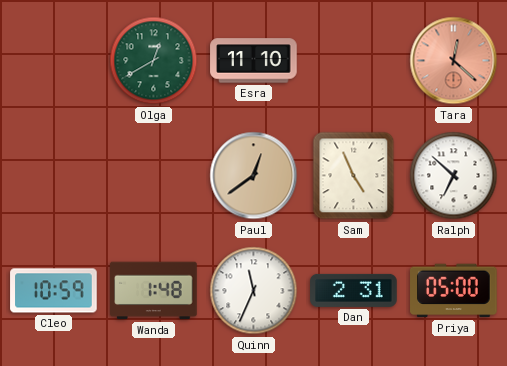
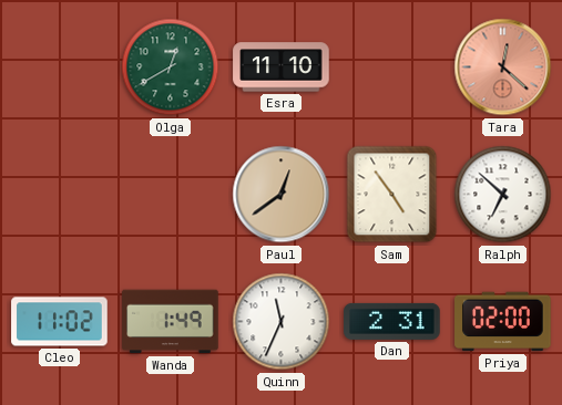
Sam: 4:56 -> 4:54 (392, 195)
Cleo: 10:59 -> 11:02 (60, 322)
Wanda: 1:48 -> 1:49 (171, 322)
Priya: 05:00 -> 02:00 (503, 322)
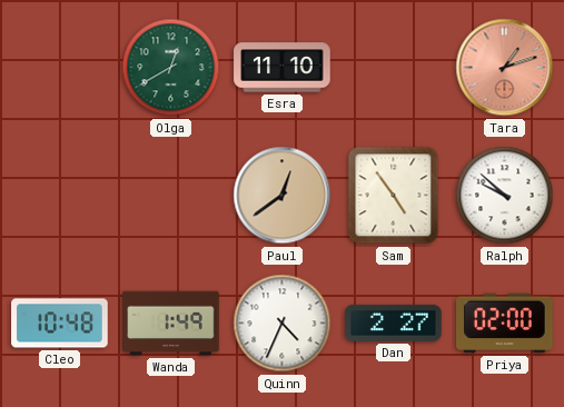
Tara: 12:22 -> 1:12 (505, 68)
Ralph: 6:52 -> 9:52 (505, 196)
Cleo: 11:02 -> 10:48 (60, 324)
Quinn: 11:34 -> 4:34 (283, 324)
Dan: 2:31 -> 2:27 (394, 322)
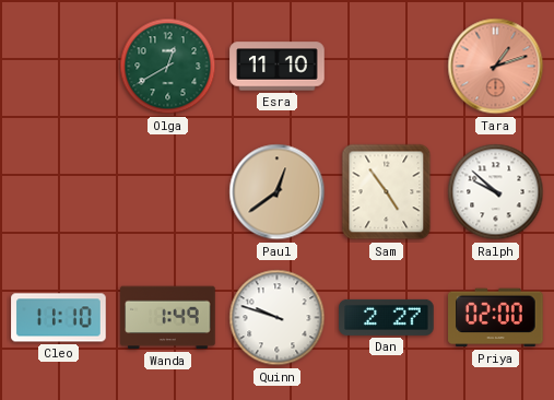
Cleo: 10:48 -> 11:10 (59, 318)
Quinn: 4:34 -> 9:48 (278, 318)
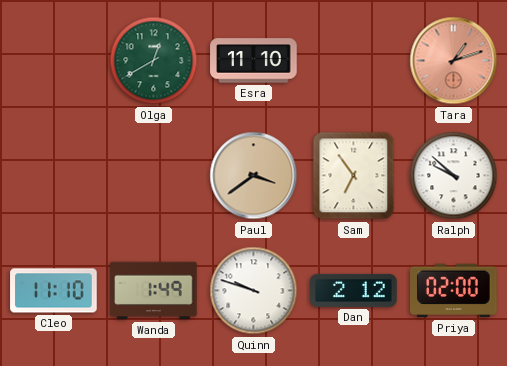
Paul: 12:39 -> 3:39 (254, 176)
Sam: 4:54 -> 6:54 (354, 176)
Dan: 2:27 -> 2:12 (354, 290)
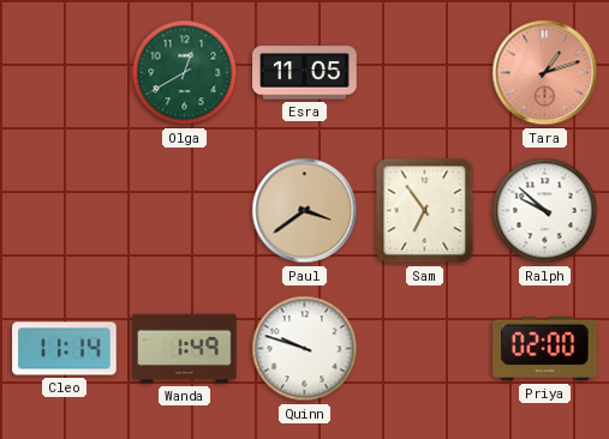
Esra: 11:10 -> 11:05 (305, 73)
Cleo: 11:10 -> 11:14 (65, 349)
Dan: 2:12 -> none (354, 290)
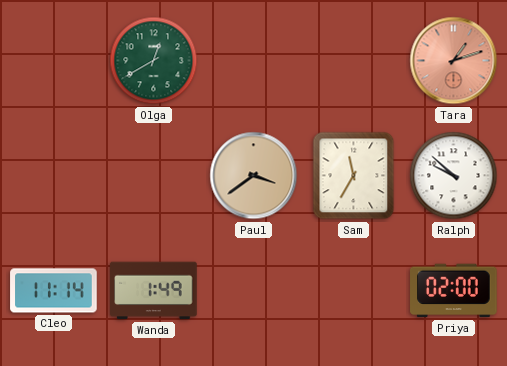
Esra: 11:05 -> none (305, 73)
Sam: 6:54 -> 11:35 (354, 176)
Quinn: 9:48 -> none (305, 349)
